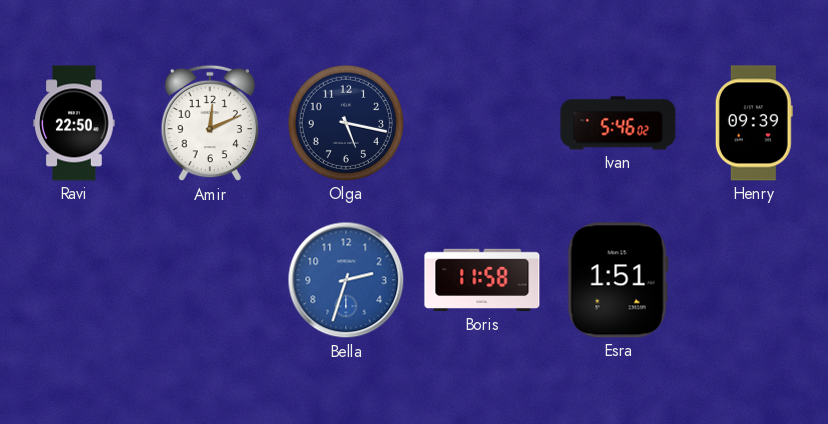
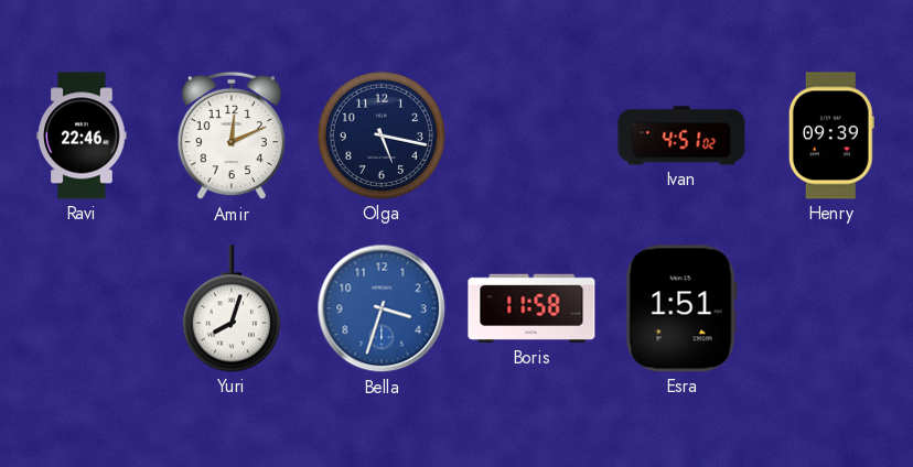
Ravi: 22:50 -> 22:46 (82, 135)
Ivan: 5:46 -> 4:51 (681, 135)
Yuri: none -> 8:03 (232, 308)
Bella: 2:33 -> 3:33 (382, 308)
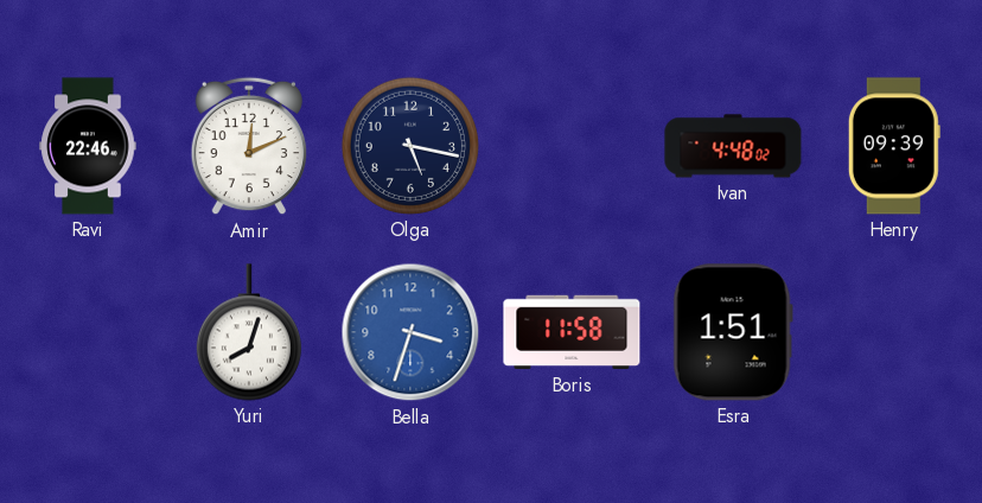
Ivan: 4:51 -> 4:48 (733, 146)
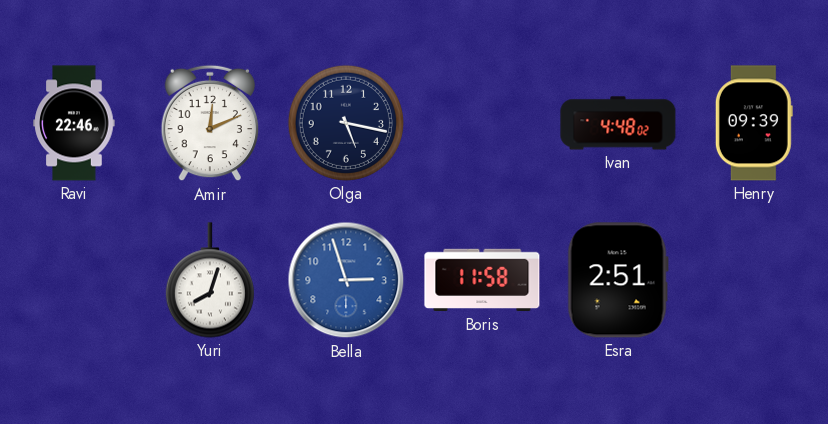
Bella: 3:33 -> 2:57 (346, 280)
Esra: 1:51 -> 2:51 (618, 280)
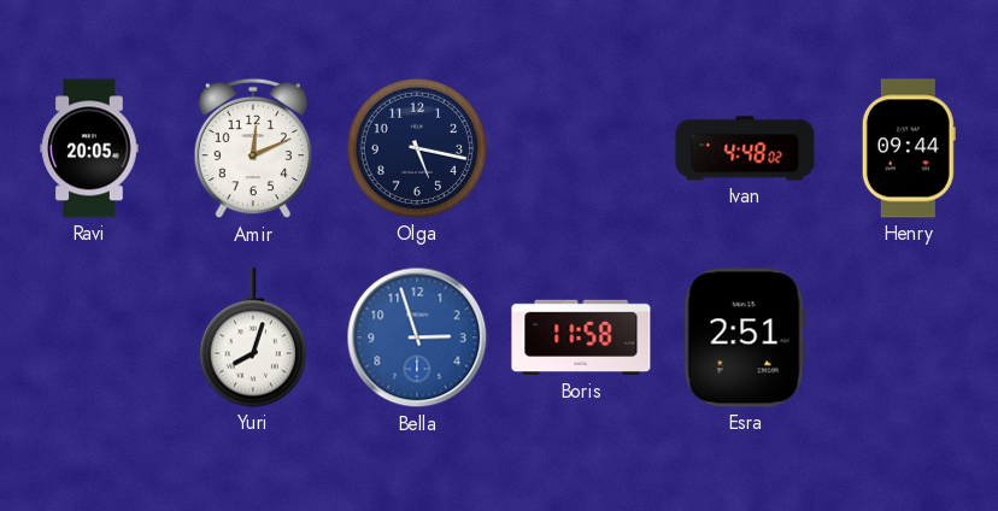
Ravi: 22:46 -> 20:05 (89, 148)
Henry: 09:39 -> 09:44 (909, 148)
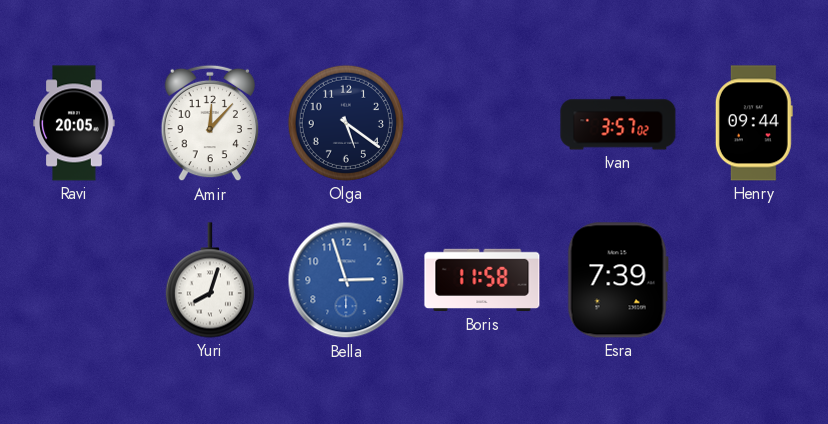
Amir: 12:11 -> 12:07 (210, 123)
Olga: 5:17 -> 5:21 (346, 123)
Ivan: 4:48 -> 3:57 (618, 123)
Esra: 2:51 -> 7:39 (618, 280)
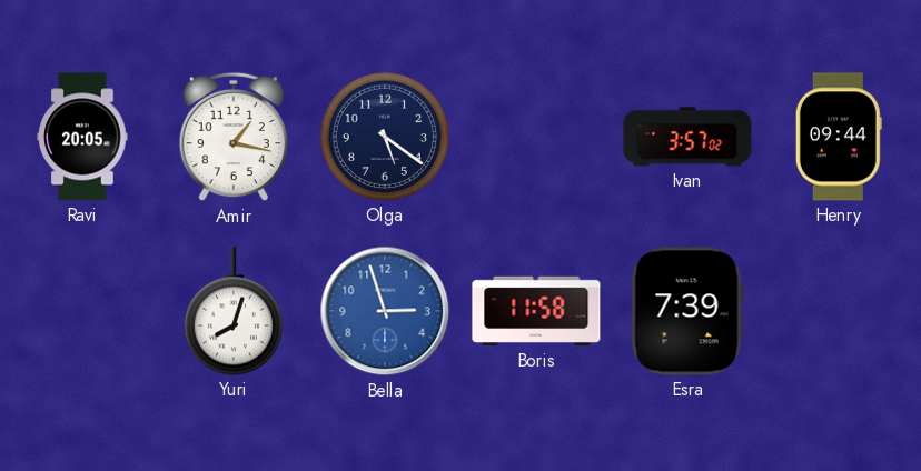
Amir: 12:07 -> 1:17 (234, 137)
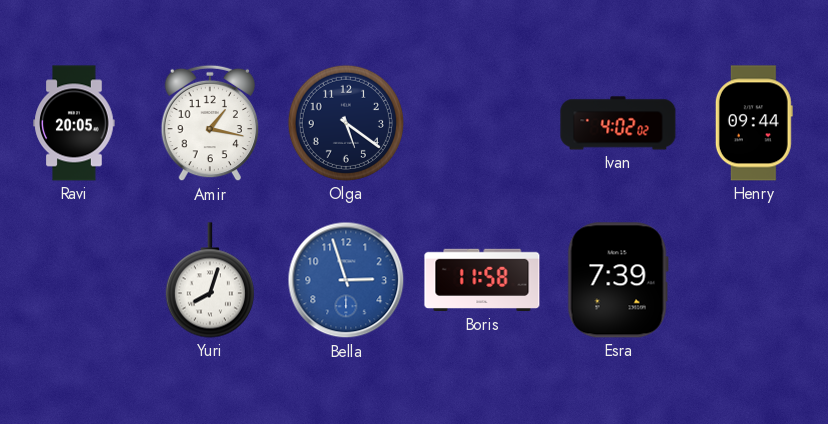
Ivan: 3:57 -> 4:02 (618, 123)
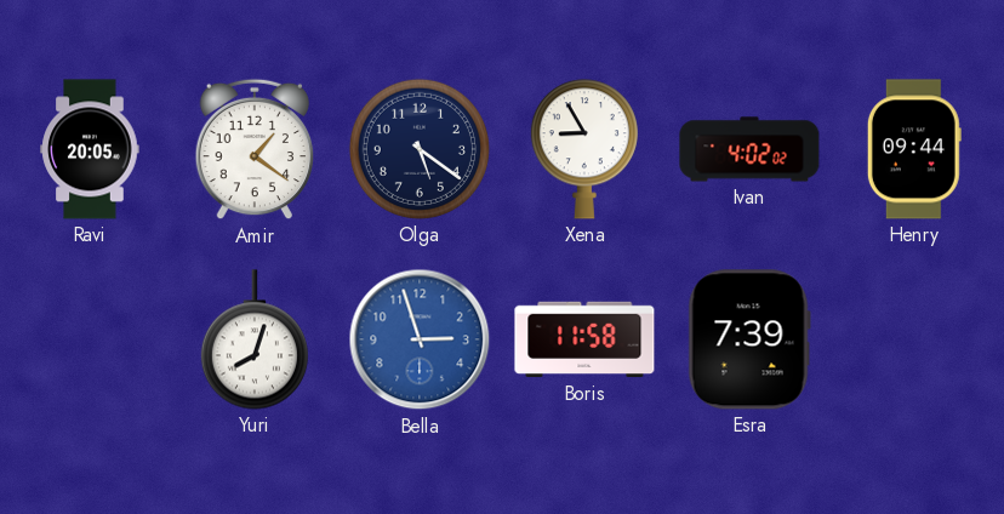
Amir: 1:17 -> 1:21 (255, 149)
Xena: none -> 8:55 (584, 149)
